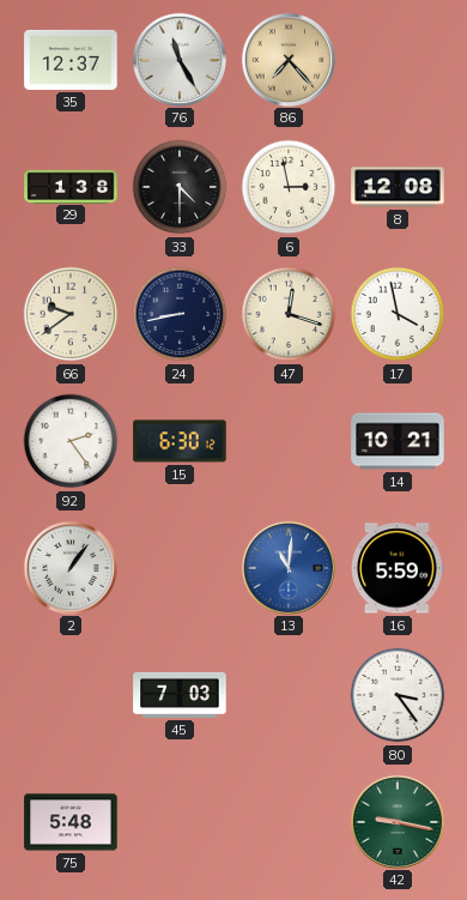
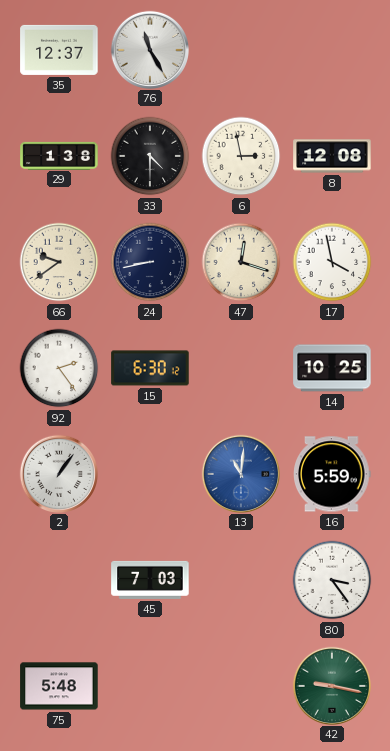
86: 7:23 -> none (287, 59)
14: 10:21 -> 10:25 (332, 368)
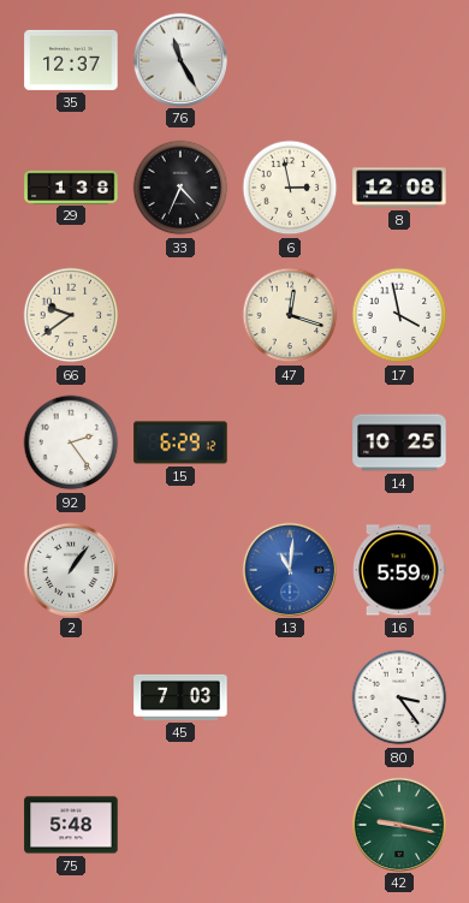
33: 4:30 -> 4:34 (180, 188)
24: 8:43 -> none (150, 262)
15: 6:30 -> 6:29 (180, 442)
